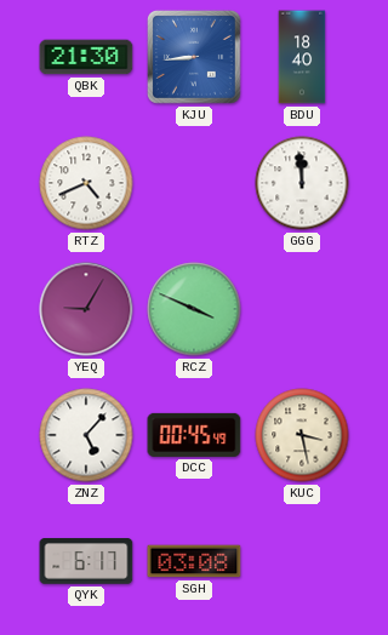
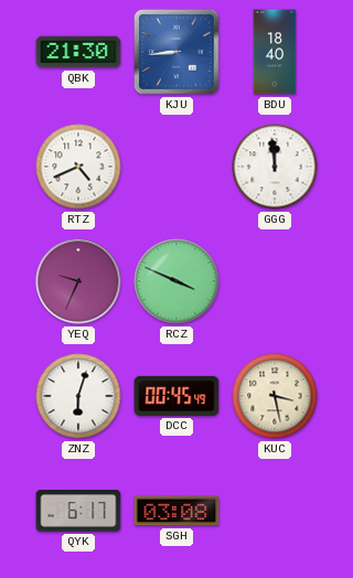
YEQ: 9:05 -> 9:34 (78, 281)
ZNZ: 5:07 -> 6:03 (78, 396)
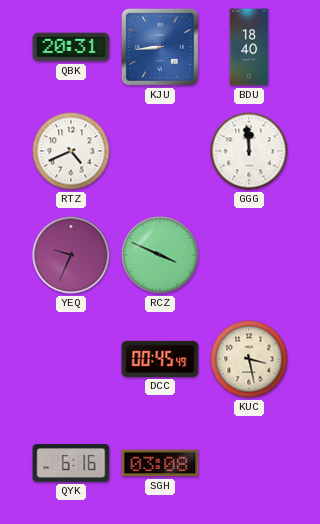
QBK: 21:30 -> 20:31 (71, 47)
ZNZ: 6:03 -> none (78, 396)
QYK: 6:17 -> 6:16 (71, 463)
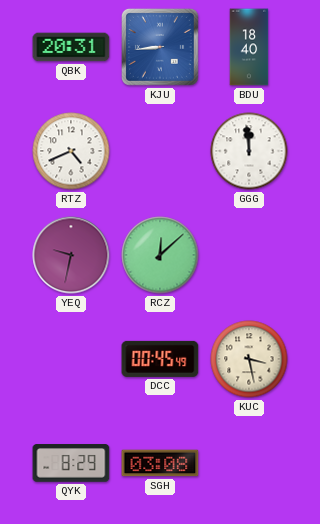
YEQ: 9:34 -> 9:32 (71, 255)
RCZ: 3:49 -> 12:08 (160, 255)
QYK: 6:16 -> 8:29 (71, 463)
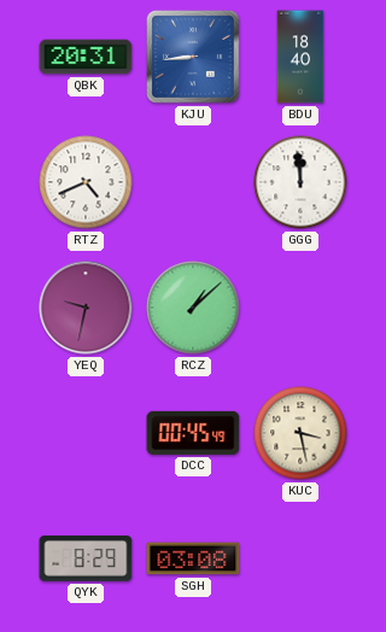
RCZ: 12:08 -> 1:08 (193, 308)
